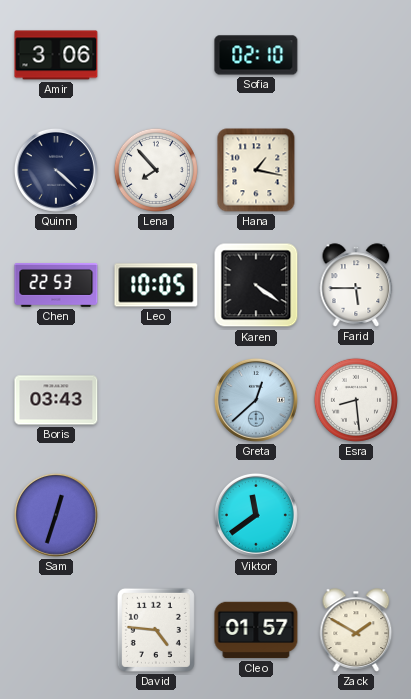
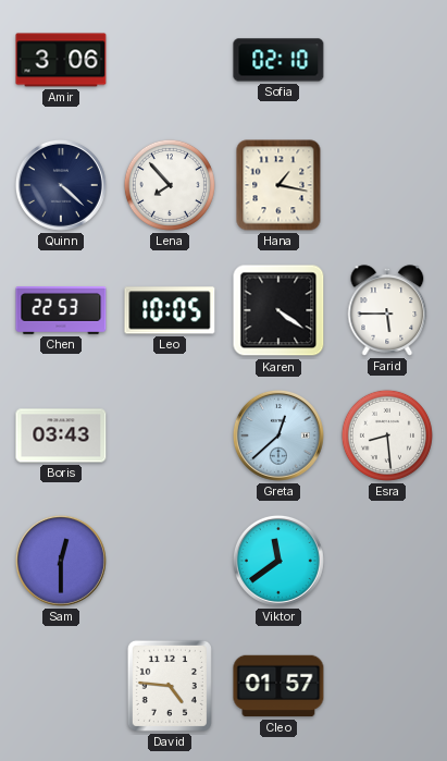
Sam: 12:33 -> 12:30 (61, 561)
Zack: 1:50 -> none (356, 630)
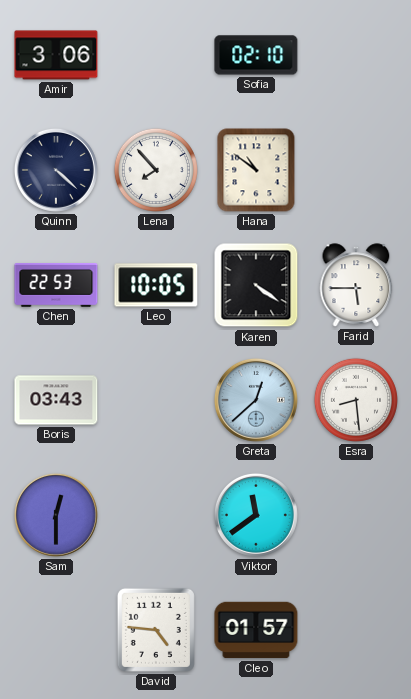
Hana: 1:17 -> 10:51 (256, 170)
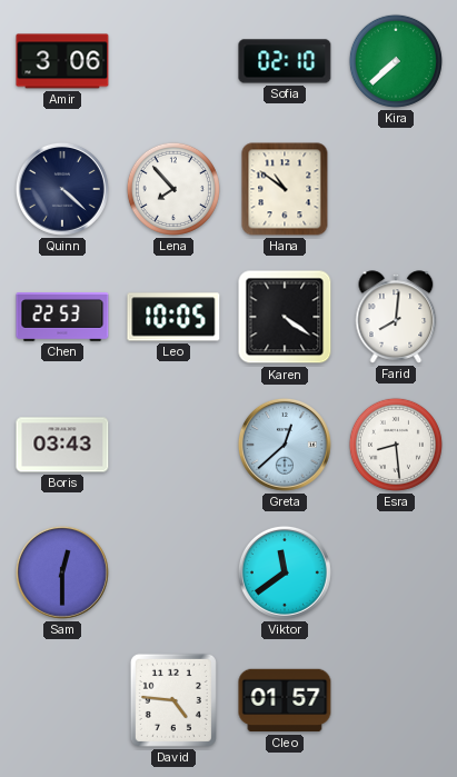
Kira: none -> 7:38 (396, 61)
Farid: 5:45 -> 8:01 (396, 317)
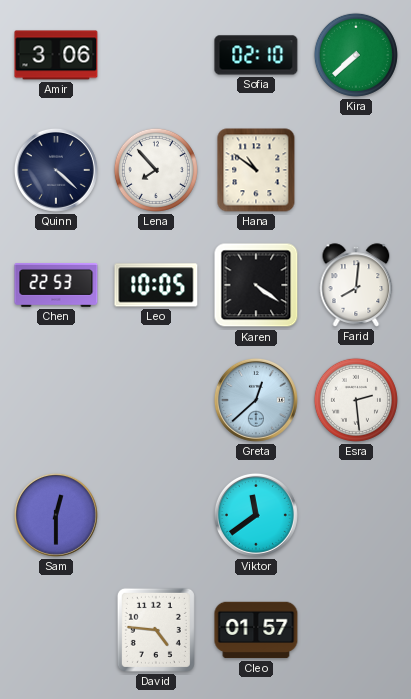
Boris: 03:43 -> none (62, 445)
Esra: 8:29 -> 2:29 (356, 400)
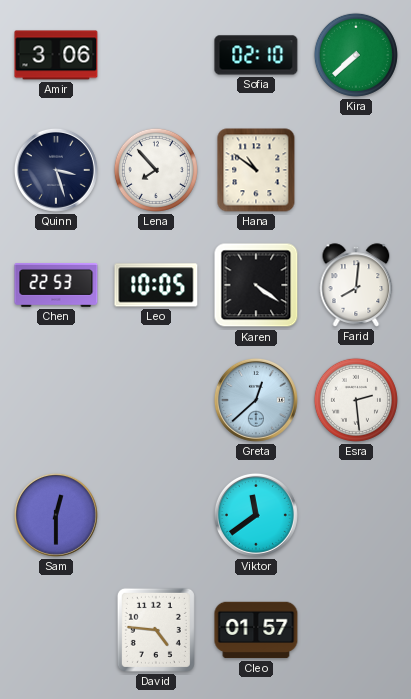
Quinn: 4:22 -> 3:27 (56, 170)
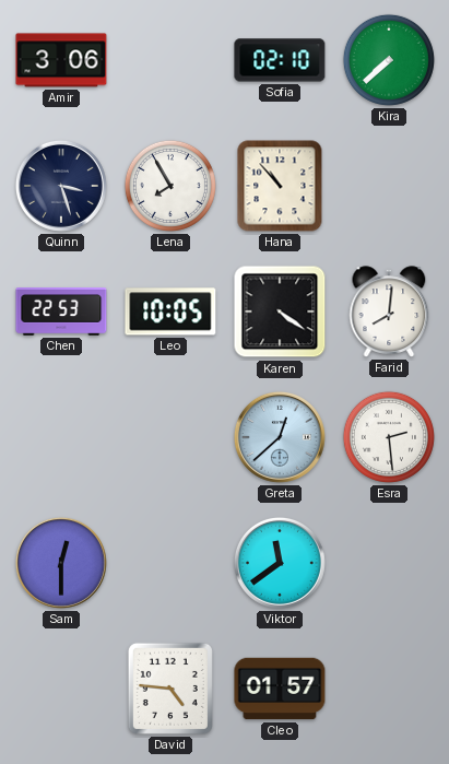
Lena: 7:53 -> 7:55 (170, 186)
Hana: 10:51 -> 10:53 (280, 186)
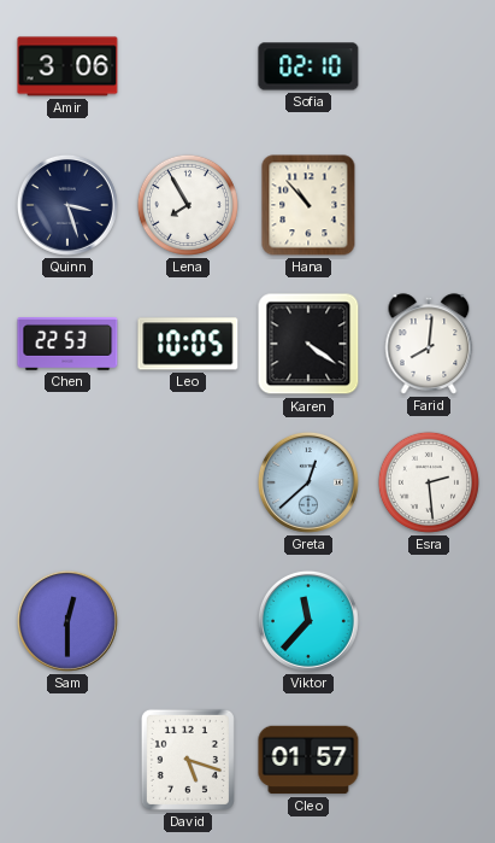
Kira: 7:38 -> none (389, 60)
Viktor: 11:39 -> 11:37 (308, 621)
David: 4:46 -> 5:18 (188, 760)
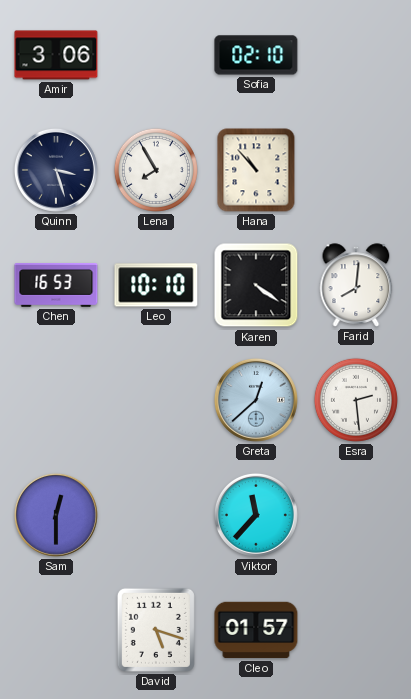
Chen: 22:53 -> 16:53 (56, 286)
Leo: 10:05 -> 10:10 (156, 285)
